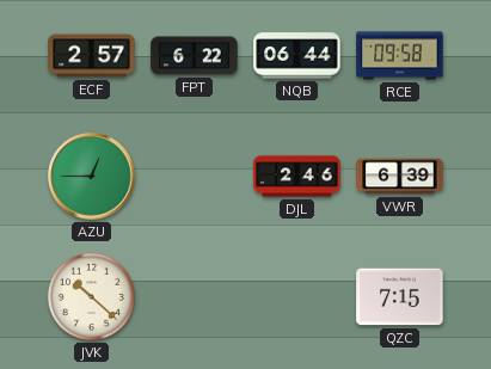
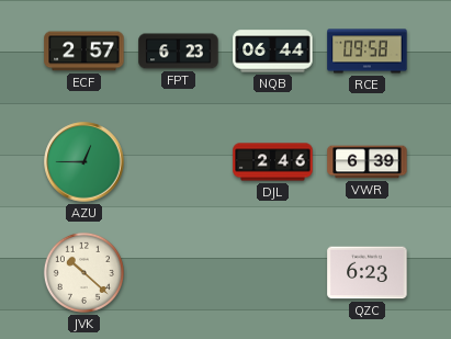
FPT: 6:22 -> 6:23 (179, 52)
QZC: 7:15 -> 6:23 (368, 273)
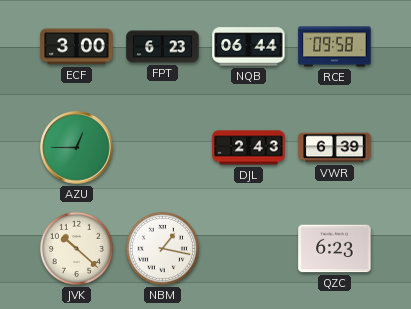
ECF: 2:57 -> 3:00 (77, 47)
DJL: 2:46 -> 2:43 (249, 148)
NBM: none -> 1:17 (162, 248)
